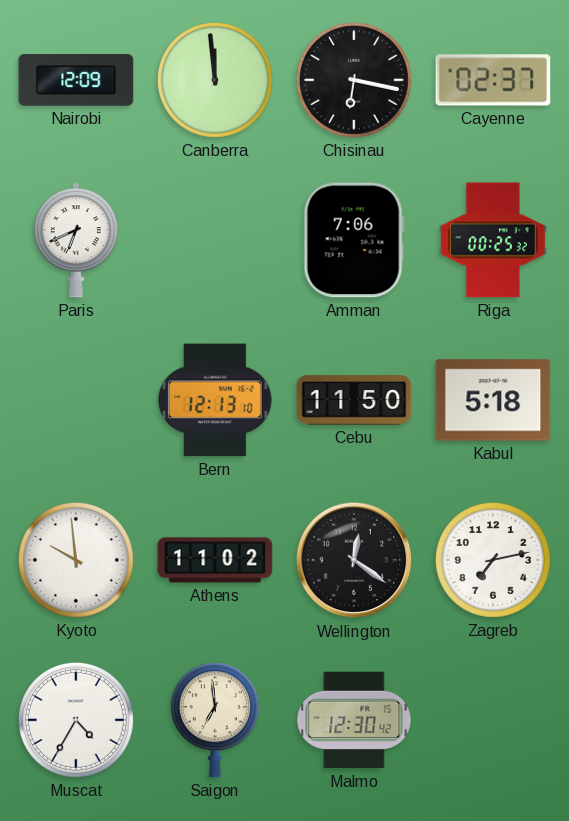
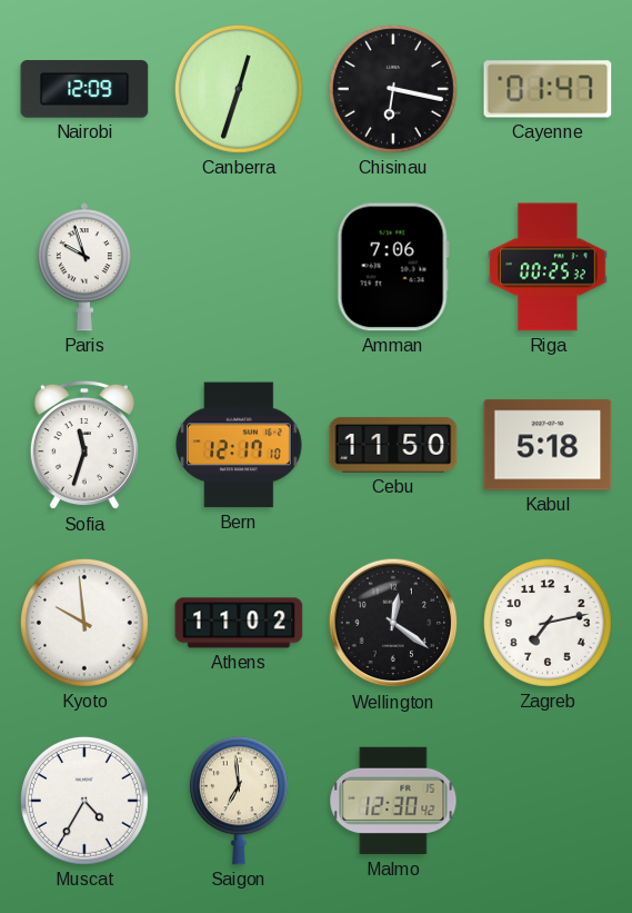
Canberra: 11:59 -> 12:33 (239, 89)
Cayenne: 02:37 -> 01:47 (548, 89)
Paris: 6:41 -> 9:57 (84, 267)
Sofia: none -> 11:33 (84, 445)
Bern: 12:13 -> 12:17 (239, 445)
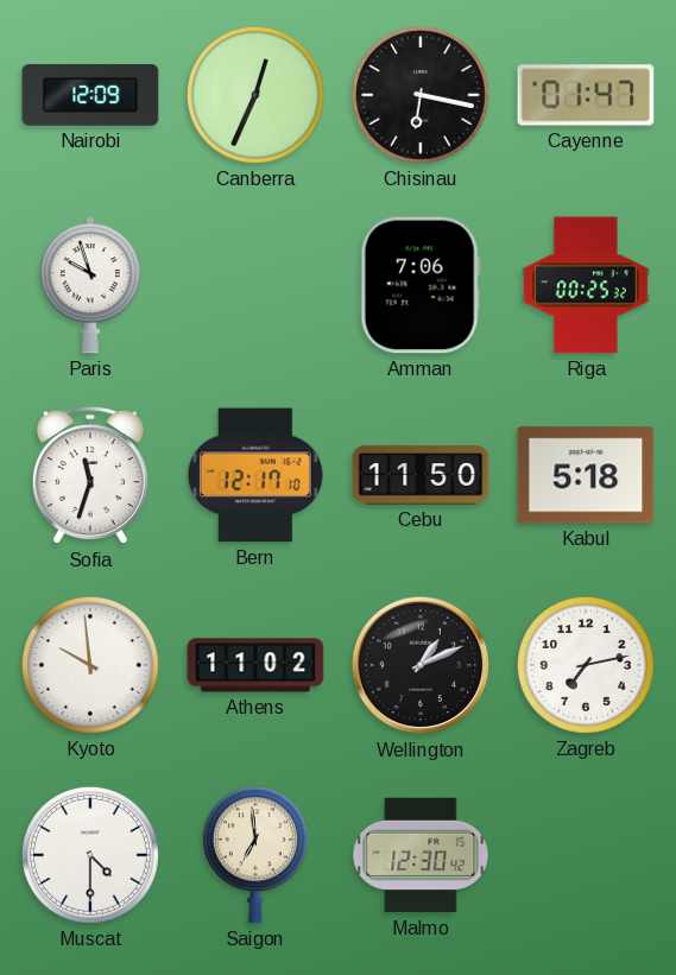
Canberra: 12:33 -> 12:34 (255, 95)
Wellington: 12:21 -> 1:11 (421, 665)
Muscat: 4:35 -> 4:30 (90, 855)
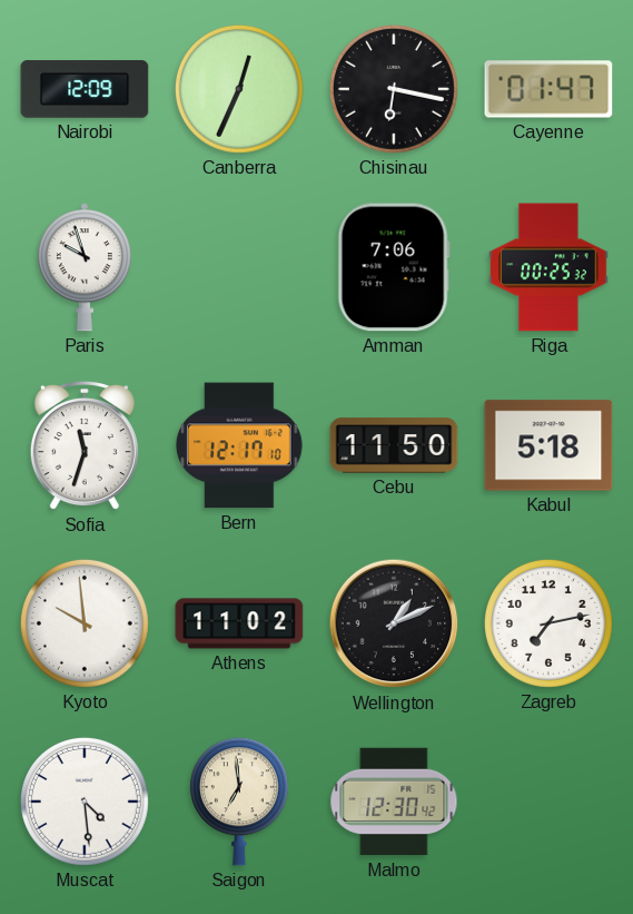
Muscat: 4:30 -> 4:29 (85, 802)
